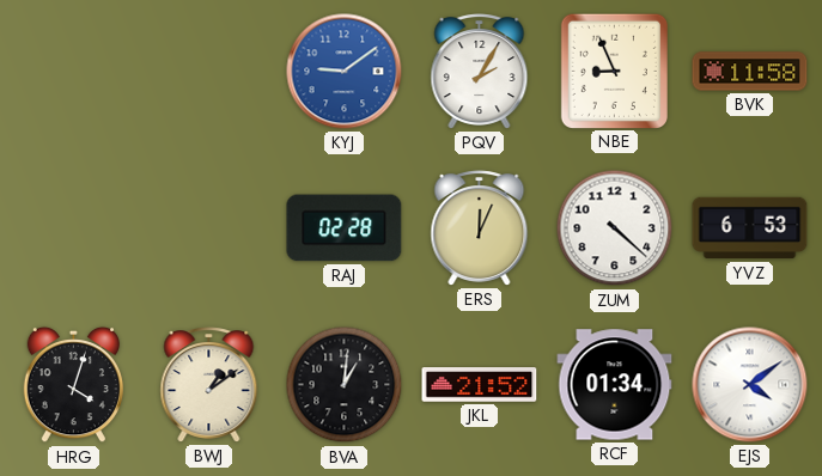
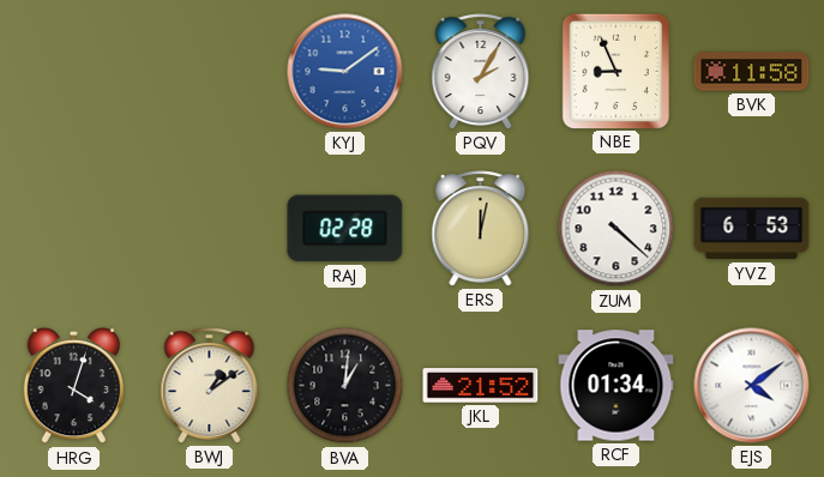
ERS: 12:04 -> 12:02 (481, 229)
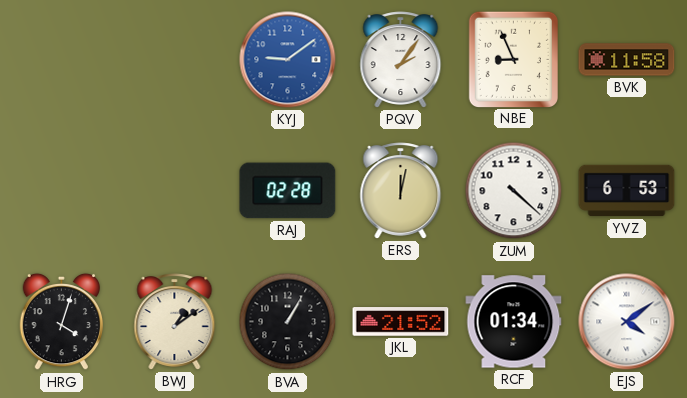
PQV: 2:05 -> 2:06 (401, 60)
BVA: 1:01 -> 1:05 (288, 322)
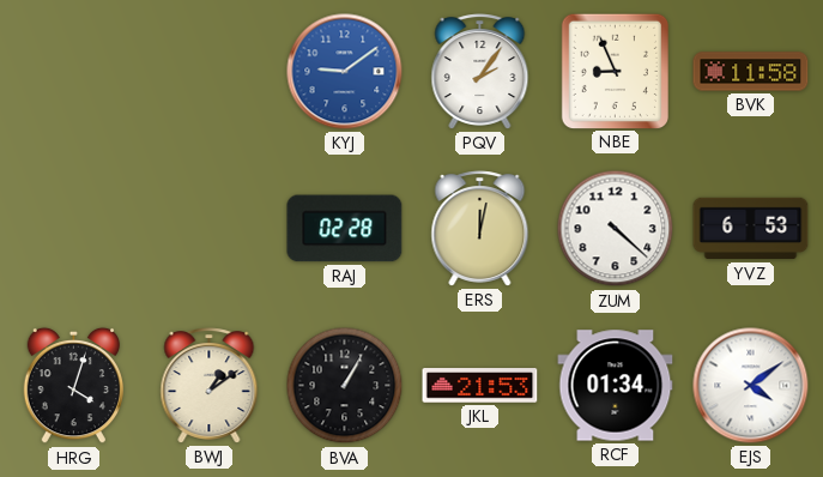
JKL: 21:52 -> 21:53 (480, 386)
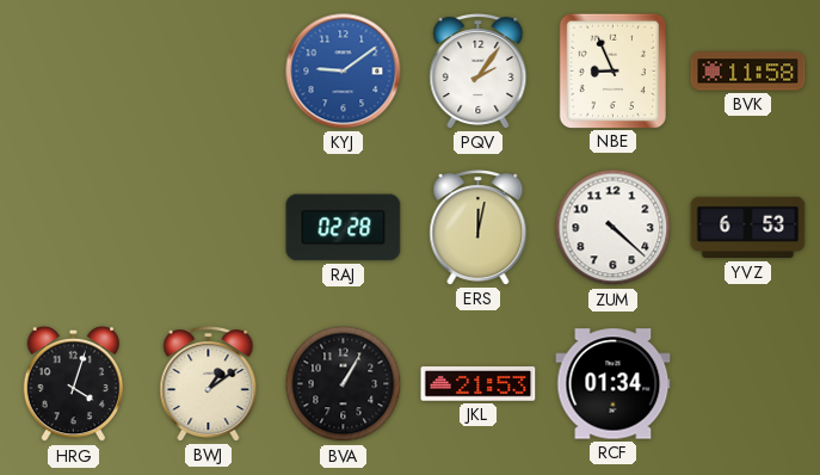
EJS: 4:09 -> none (751, 386)
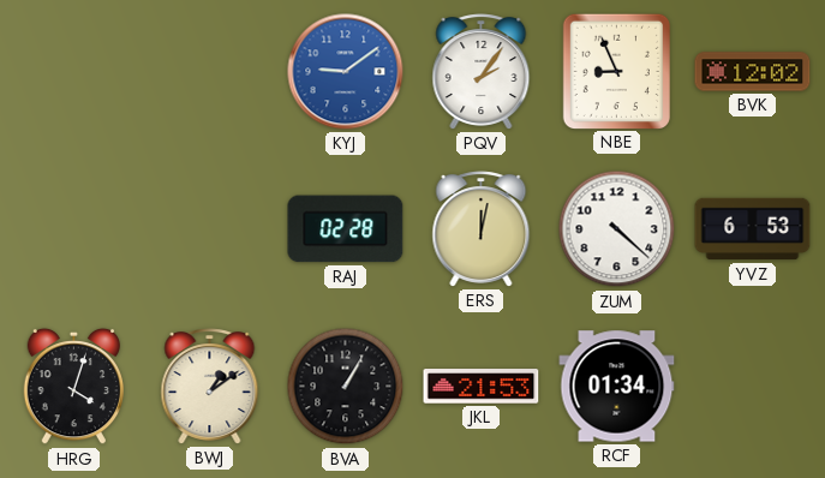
BVK: 11:58 -> 12:02 (753, 72)
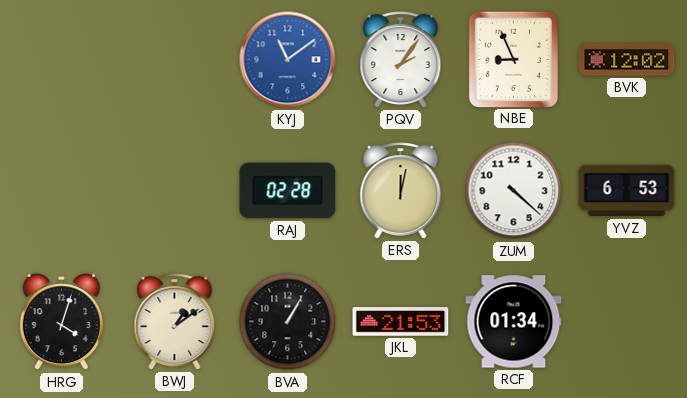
KYJ: 9:09 -> 11:09 (288, 60)
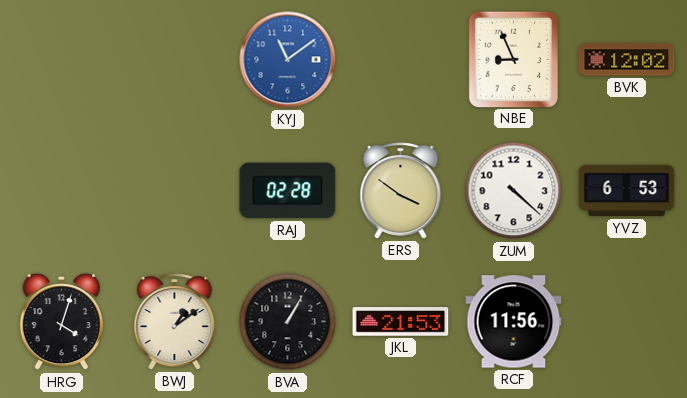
PQV: 2:06 -> none (401, 60)
ERS: 12:02 -> 3:51 (401, 191)
RCF: 01:34 -> 11:56 (514, 322)
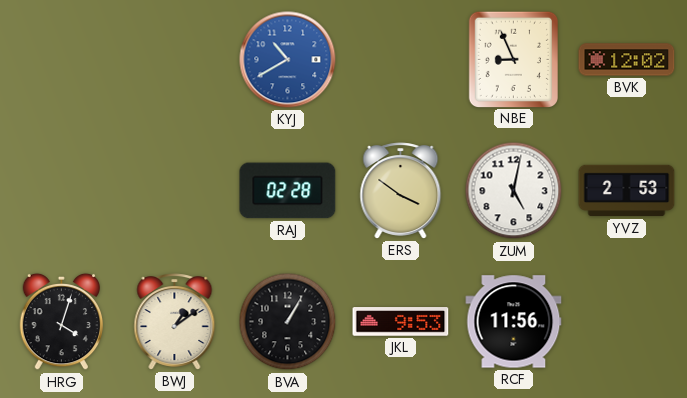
KYJ: 11:09 -> 10:40 (288, 60)
ZUM: 4:22 -> 5:02 (514, 191)
YVZ: 6:53 -> 2:53 (627, 191)
JKL: 21:53 -> 9:53 (401, 322)
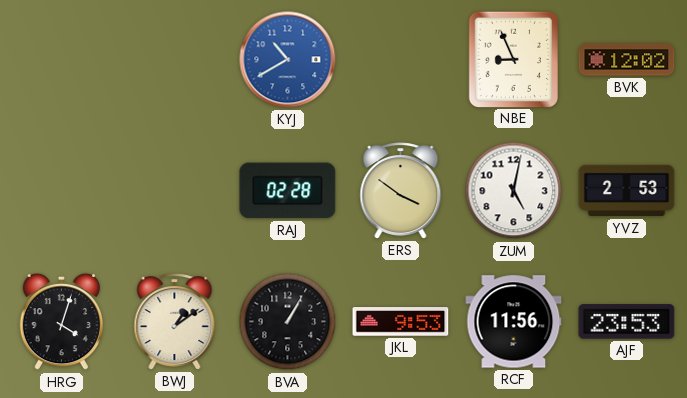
AJF: none -> 23:53 (627, 322)
